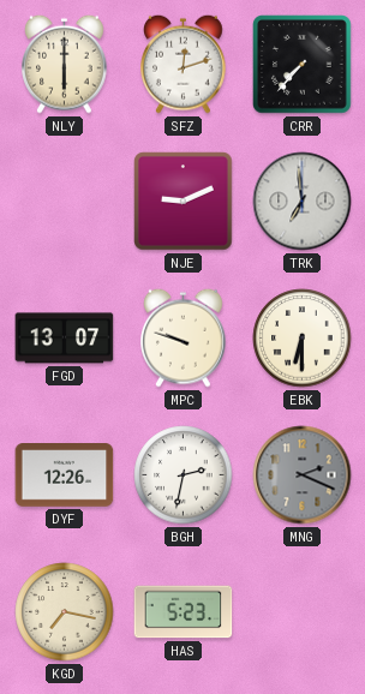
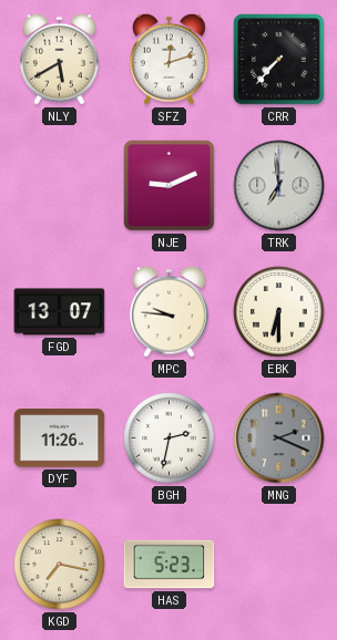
NLY: 6:00 -> 5:40 (60, 59)
MPC: 9:48 -> 9:46 (170, 311)
DYF: 12:26 -> 11:26 (60, 438)
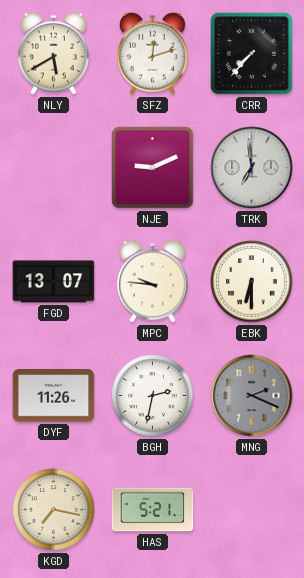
HAS: 5:23 -> 5:21 (153, 510)
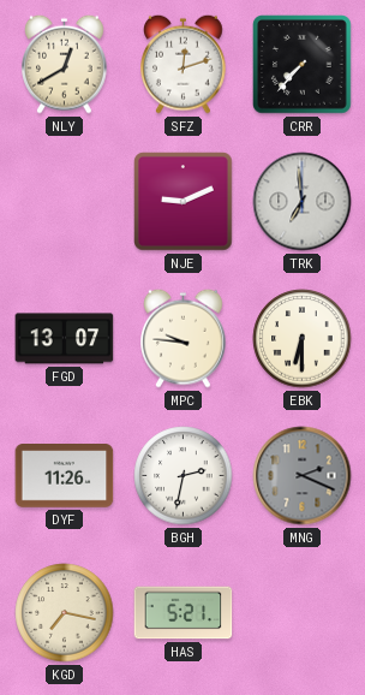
NLY: 5:40 -> 12:40 (65, 64)
